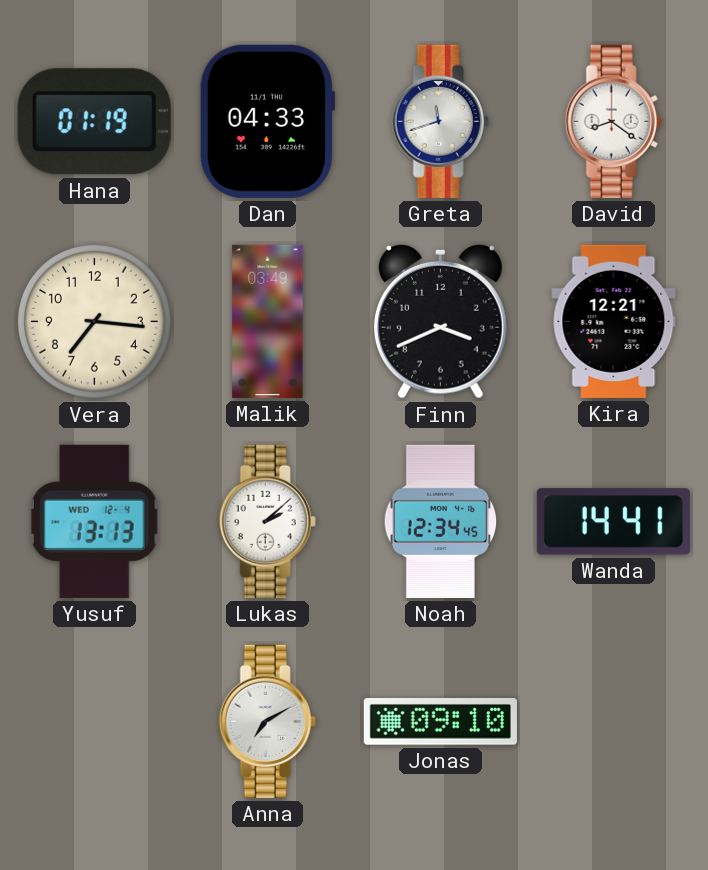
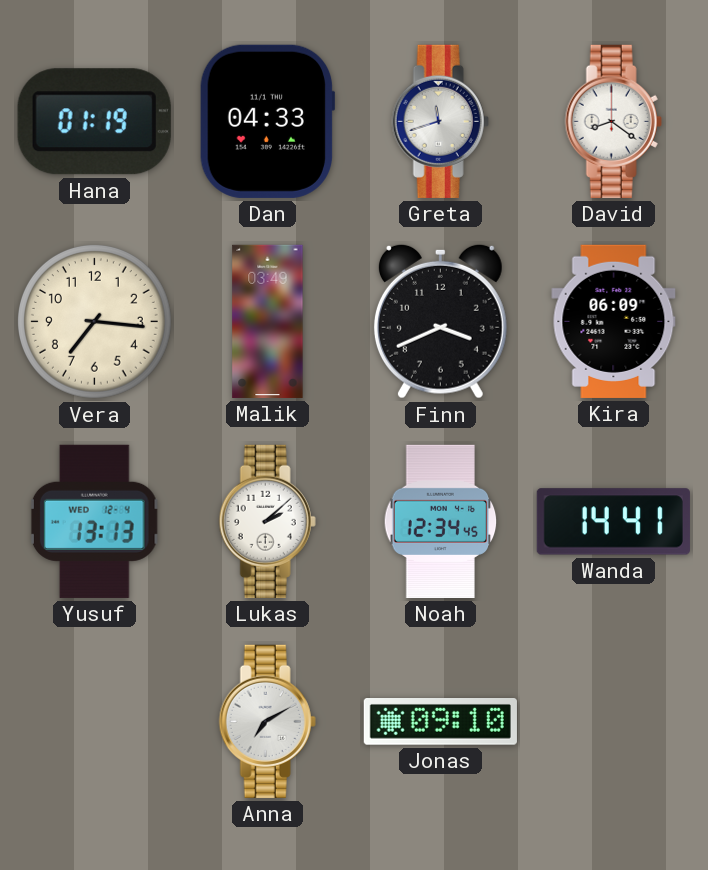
Kira: 12:21 -> 06:09 (614, 321)
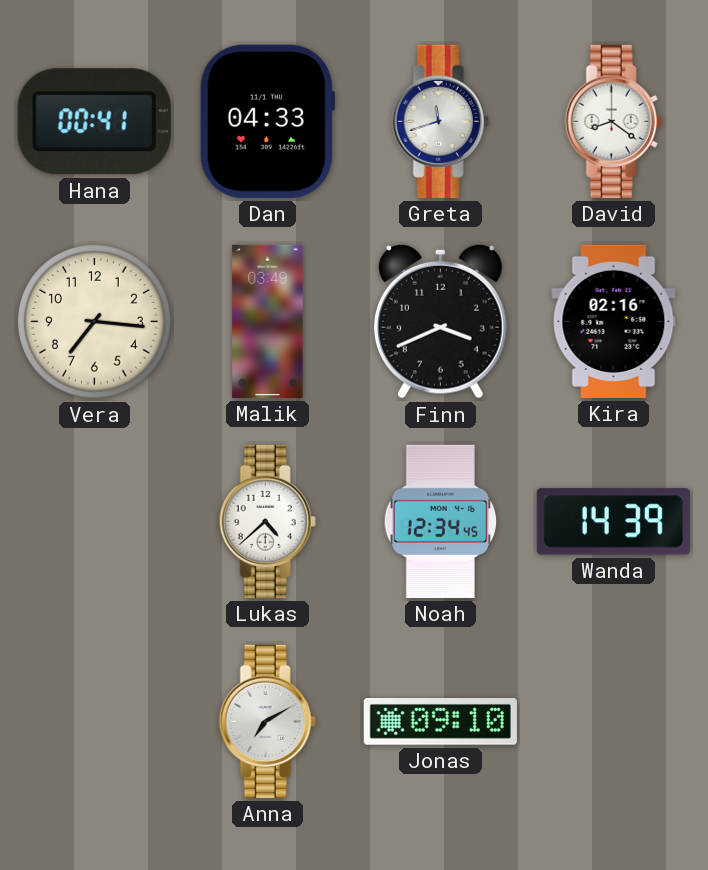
Hana: 01:19 -> 00:41 (94, 122)
Kira: 06:09 -> 02:16 (614, 321)
Yusuf: 13:13 -> none (94, 521)
Lukas: 2:08 -> 4:38 (267, 521)
Wanda: 14:41 -> 14:39 (613, 522)
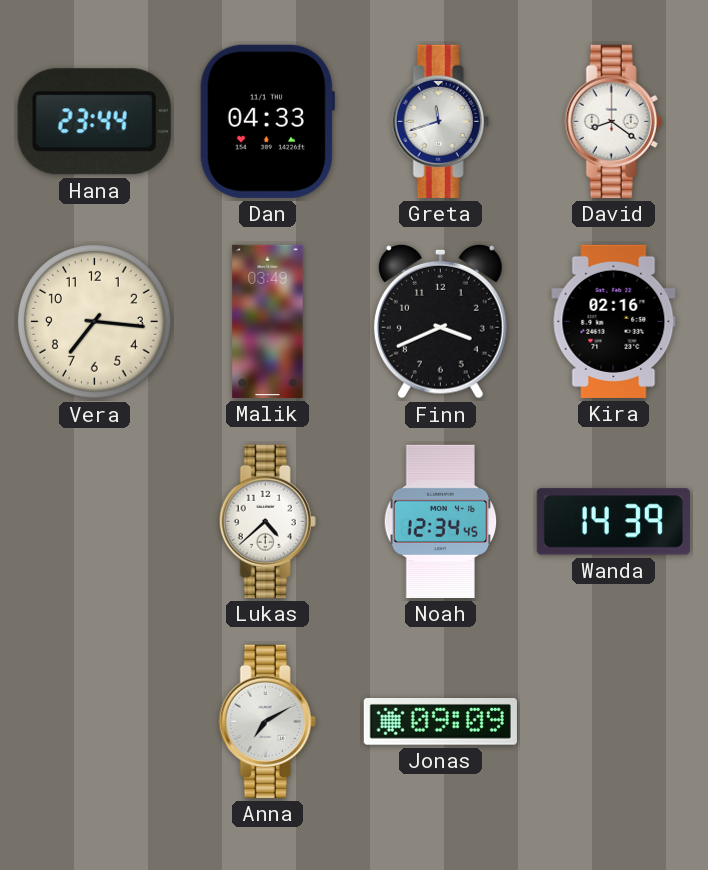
Hana: 00:41 -> 23:44 (94, 122)
Jonas: 09:10 -> 09:09 (440, 722)
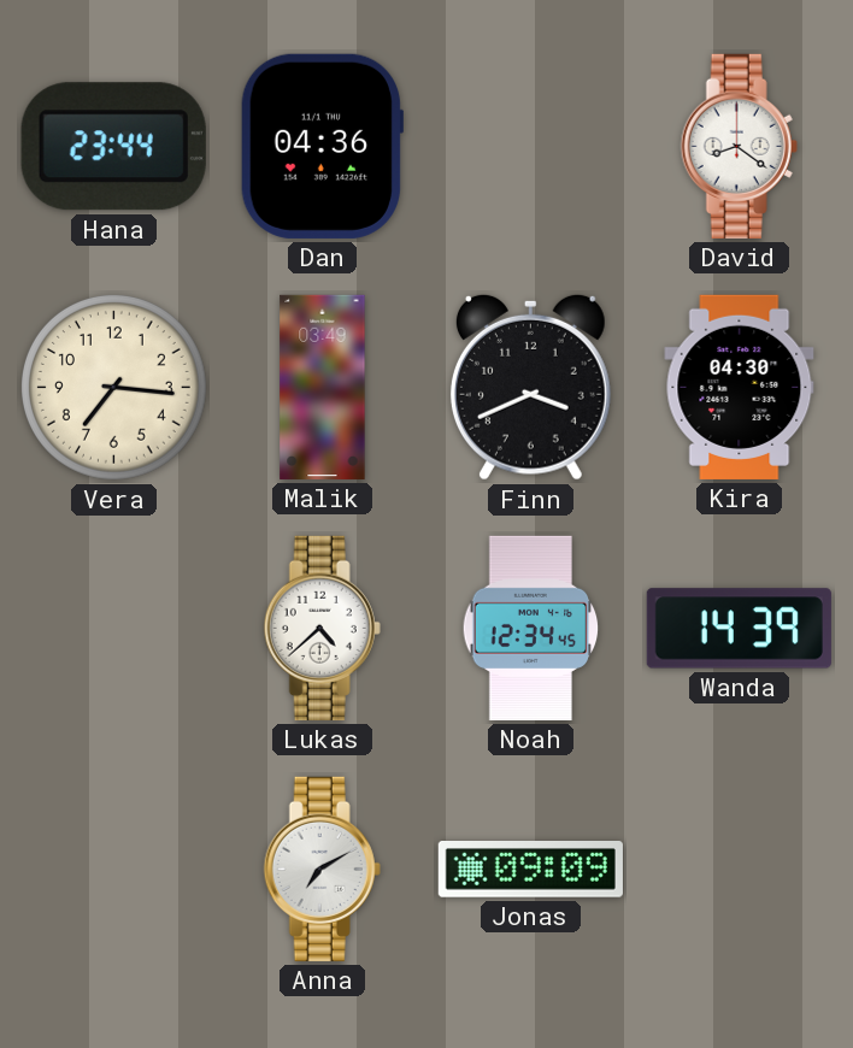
Dan: 04:33 -> 04:36 (322, 146)
Greta: 11:42 -> none (440, 121)
Kira: 02:16 -> 04:30 (740, 387)
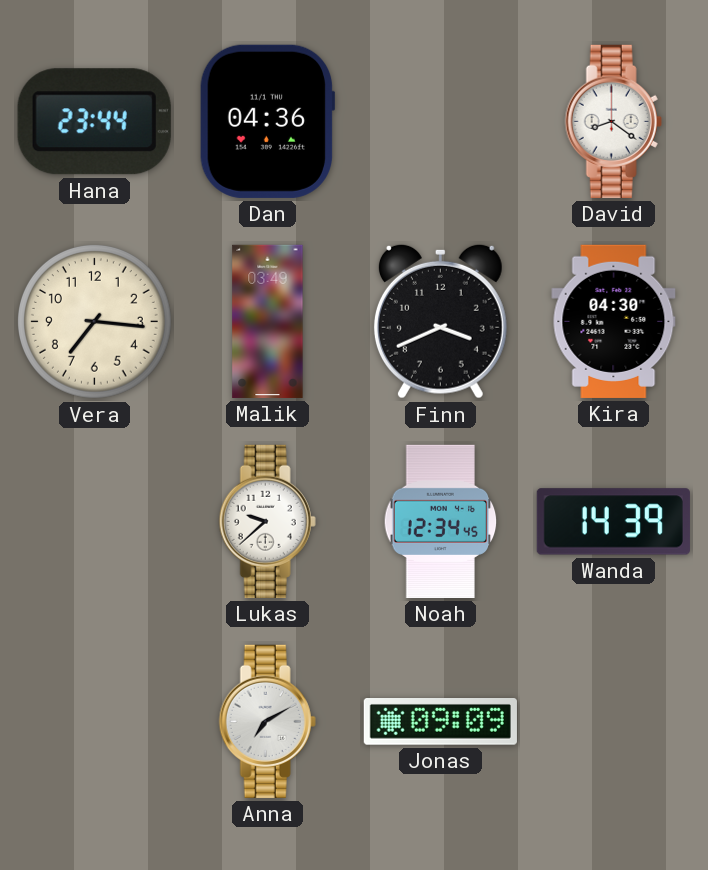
Lukas: 4:38 -> 9:38 (267, 521)
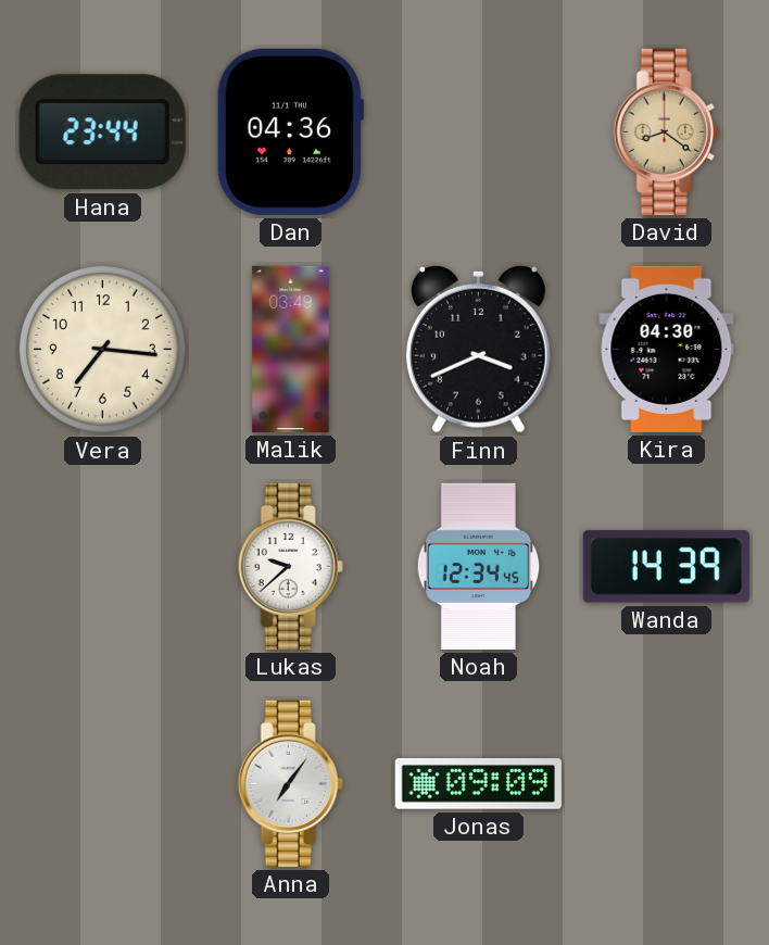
David dial: white -> champagne (666, 131)
Anna: 7:10 -> 7:06 (290, 783)
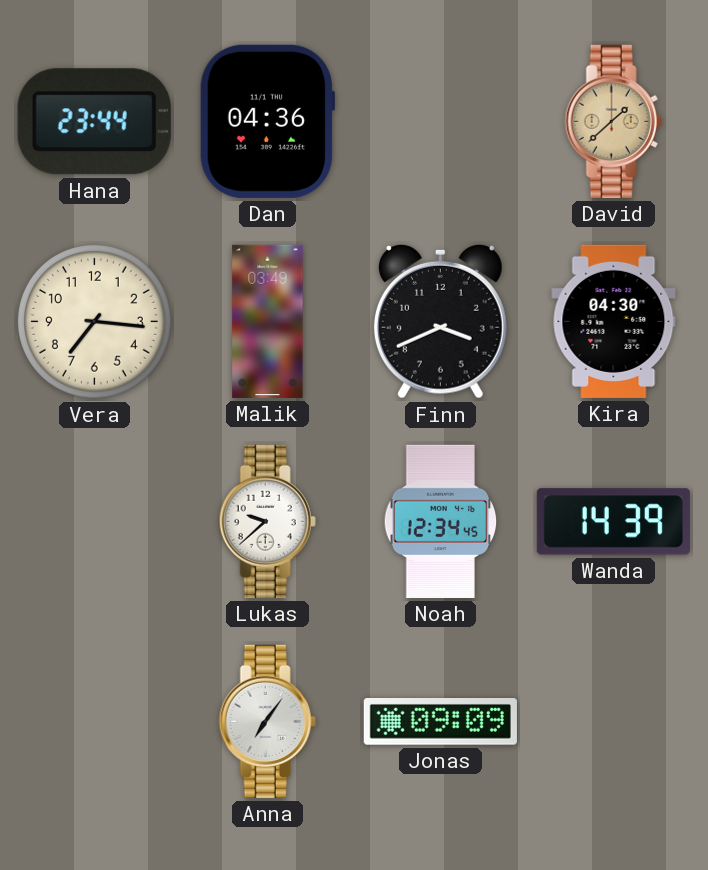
David: 8:21 -> 1:38 (613, 121)
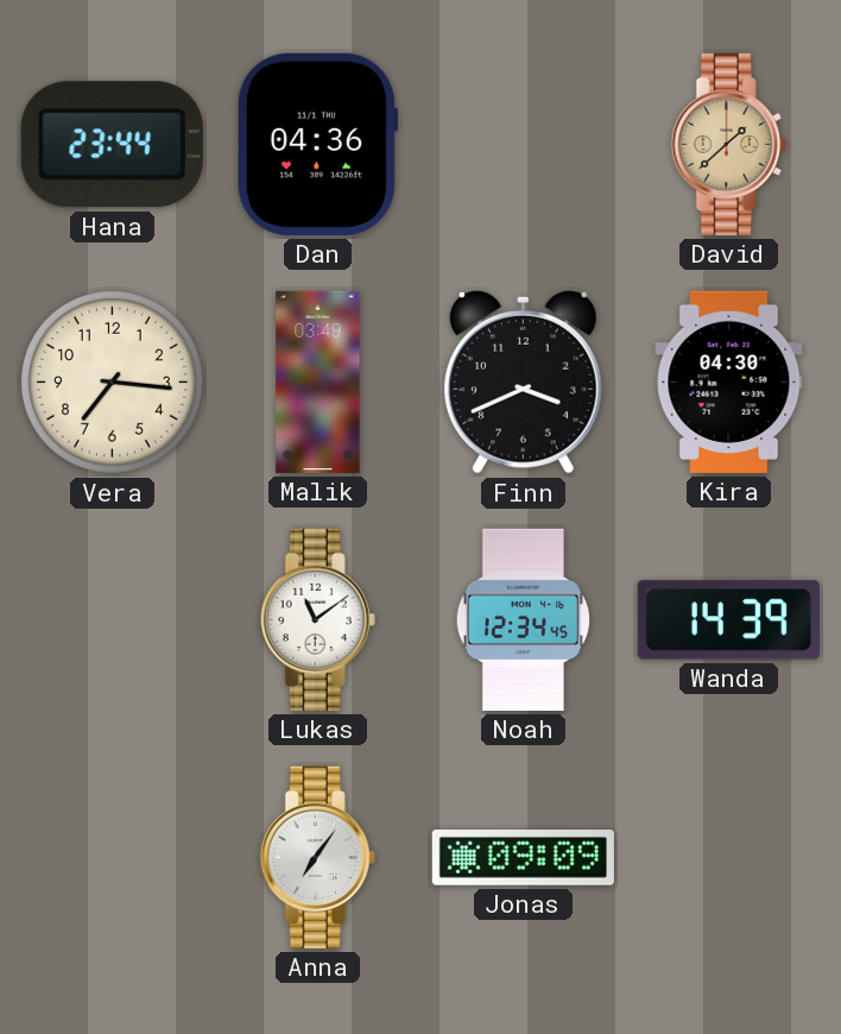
Lukas: 9:38 -> 11:09 (317, 619)
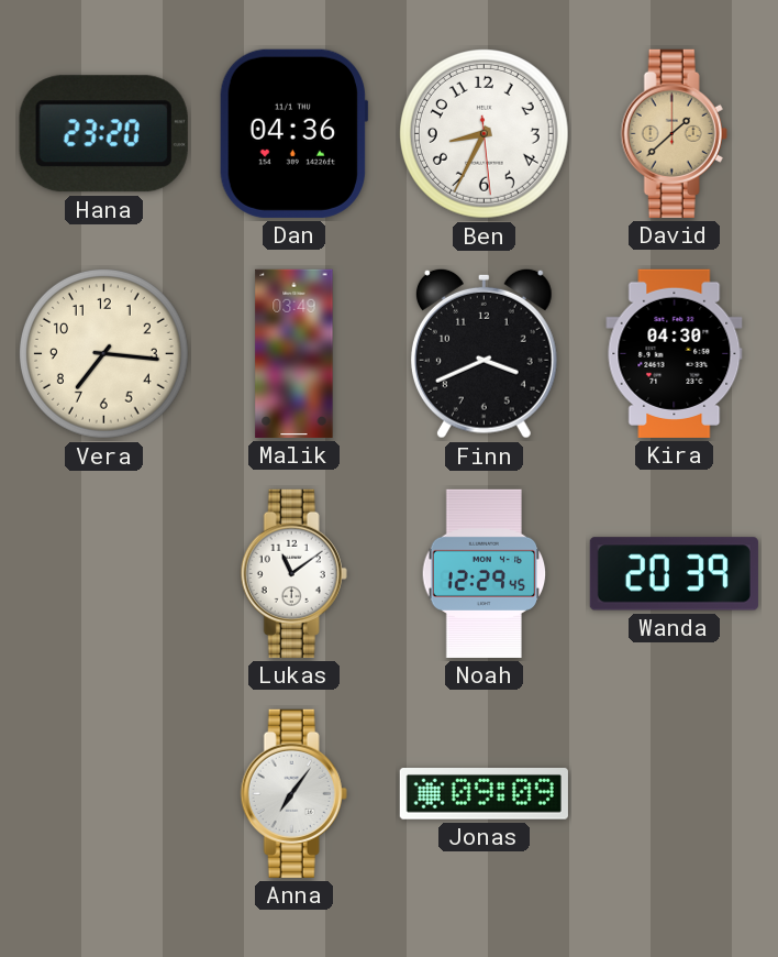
Hana: 23:44 -> 23:20 (103, 134)
Ben: none -> 8:34 (484, 133)
Noah: 12:34 -> 12:29 (485, 573)
Wanda: 14:39 -> 20:39 (674, 574)
